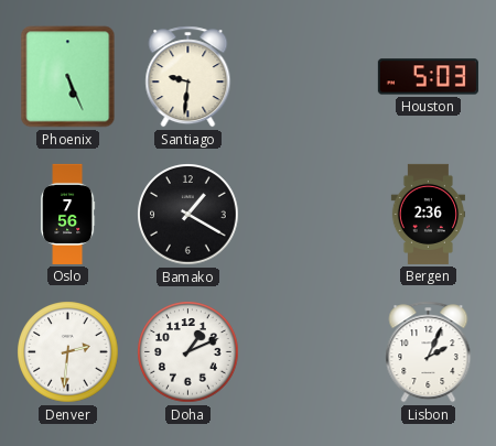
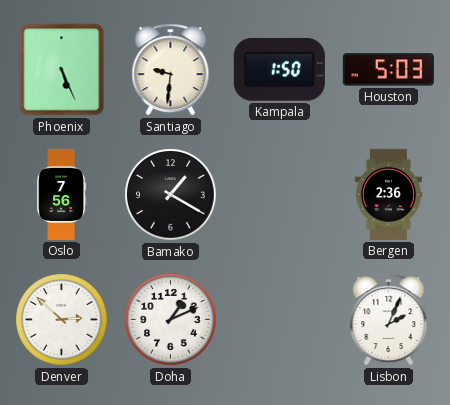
Kampala: none -> 1:50 (279, 69)
Denver: 2:31 -> 2:52 (62, 320)
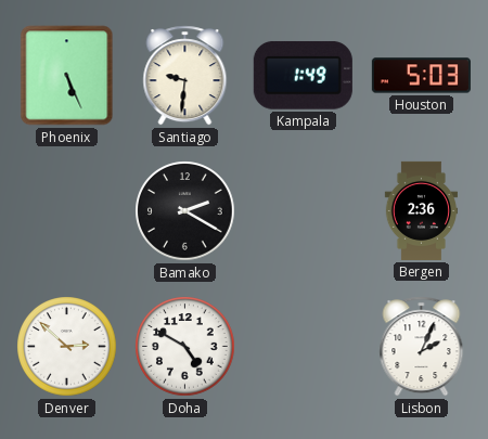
Kampala: 1:50 -> 1:49 (303, 75)
Oslo: 7:56 -> none (62, 194)
Bamako: 1:20 -> 2:20 (185, 211)
Doha: 1:11 -> 4:50 (185, 347)
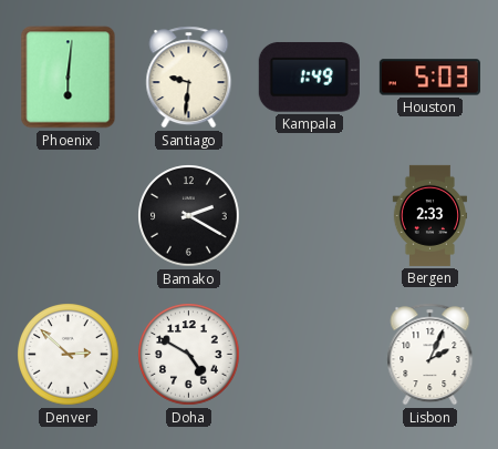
Phoenix: 5:26 -> 6:01 (69, 78)
Bergen: 2:36 -> 2:33 (429, 215)
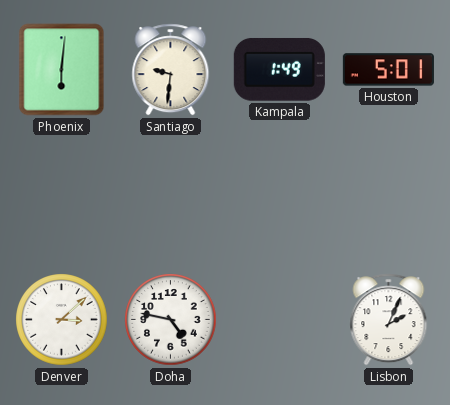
Houston: 5:03 -> 5:01 (388, 70)
Bamako: 2:20 -> none (189, 216)
Bergen: 2:33 -> none (429, 215)
Denver: 2:52 -> 3:08 (62, 320)
Doha: 4:50 -> 4:47 (171, 320)
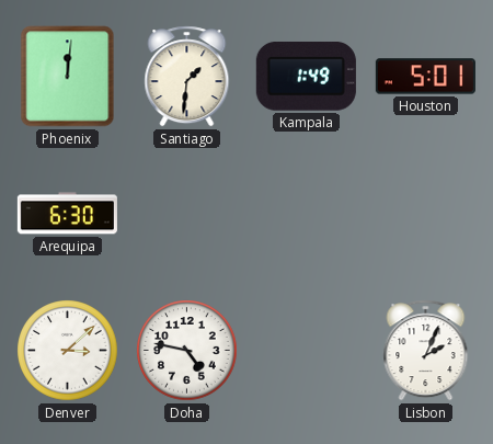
Phoenix: 6:01 -> 12:01 (68, 77)
Santiago: 9:31 -> 1:31 (187, 77)
Arequipa: none -> 6:30 (67, 214)
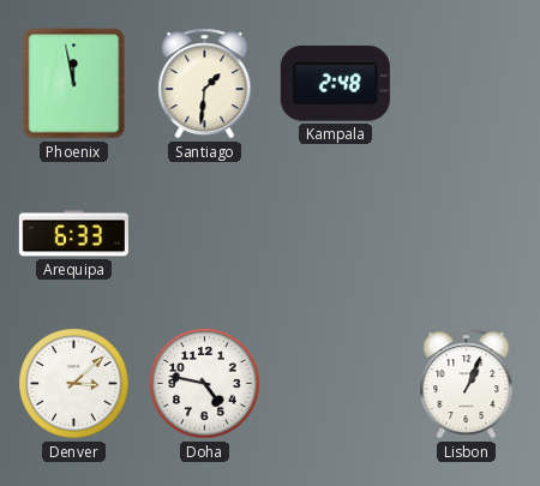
Phoenix: 12:01 -> 11:58 (74, 84)
Kampala: 1:49 -> 2:48 (335, 83)
Houston: 5:01 -> none (425, 77)
Arequipa: 6:30 -> 6:33 (73, 234)
Lisbon: 2:04 -> 1:04 (467, 384)
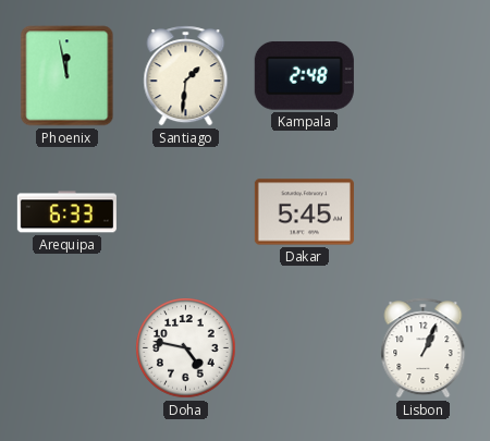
Dakar: none -> 5:45 (304, 212)
Denver: 3:08 -> none (74, 384)
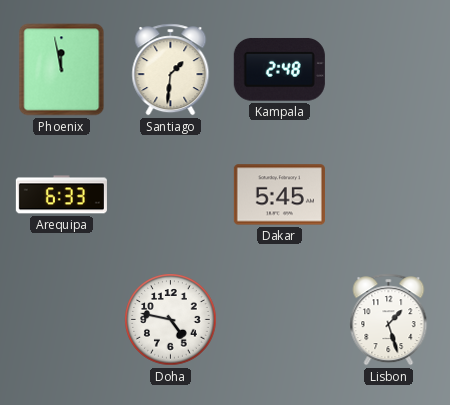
Lisbon: 1:04 -> 1:27 (389, 320)
